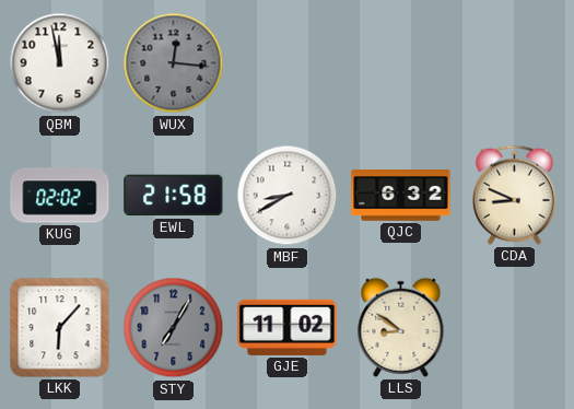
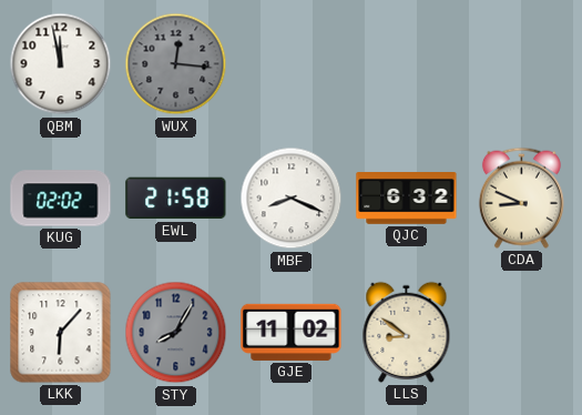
MBF: 8:40 -> 8:19 (292, 199)
STY: 7:05 -> 8:05 (176, 333)
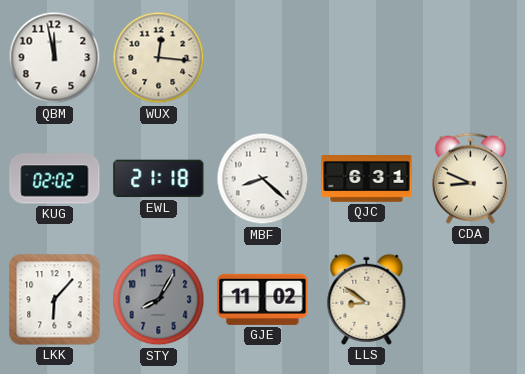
WUX dial: grey -> cream (159, 58)
EWL: 21:58 -> 21:18 (159, 179)
MBF: 8:19 -> 8:22 (263, 179)
QJC: 6:32 -> 6:31 (367, 179)
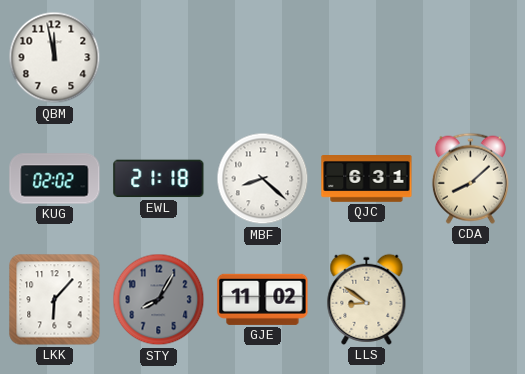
WUX: 12:16 -> none (159, 58)
CDA: 8:49 -> 8:08 (470, 178)
